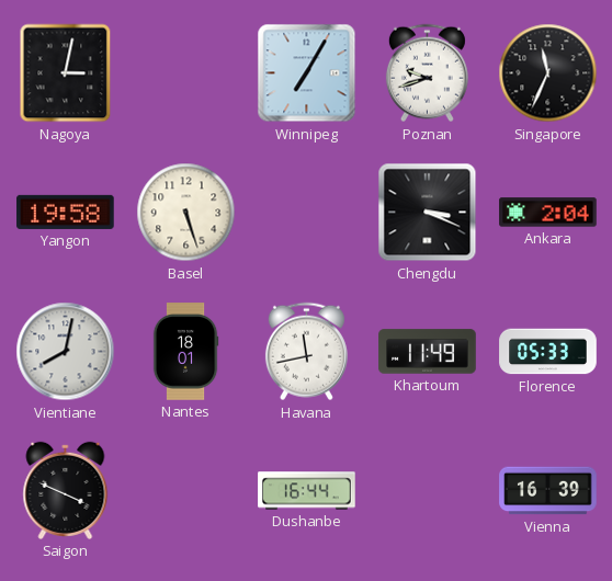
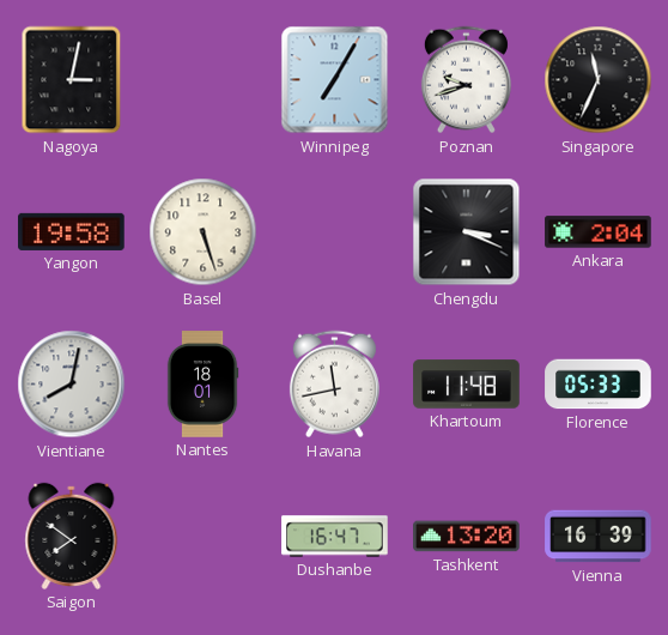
Khartoum: 11:49 -> 11:48 (467, 385)
Saigon: 3:49 -> 7:51 (72, 536)
Dushanbe: 16:44 -> 16:47 (335, 537)
Tashkent: none -> 13:20 (467, 537)
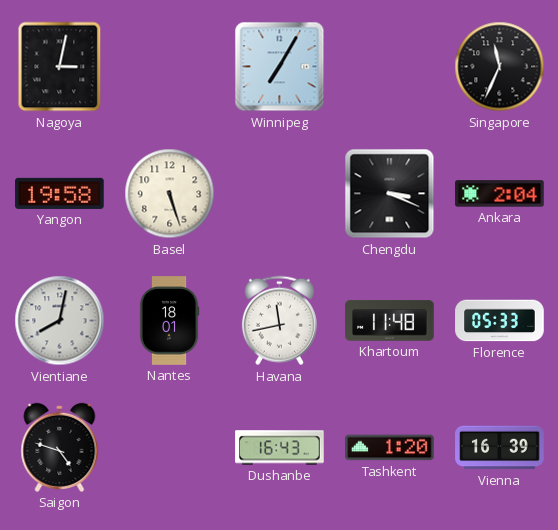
Poznan: 9:42 -> none (466, 80)
Saigon: 7:51 -> 4:48 (60, 447)
Dushanbe: 16:47 -> 16:43 (280, 448)
Tashkent: 13:20 -> 1:20 (390, 448)
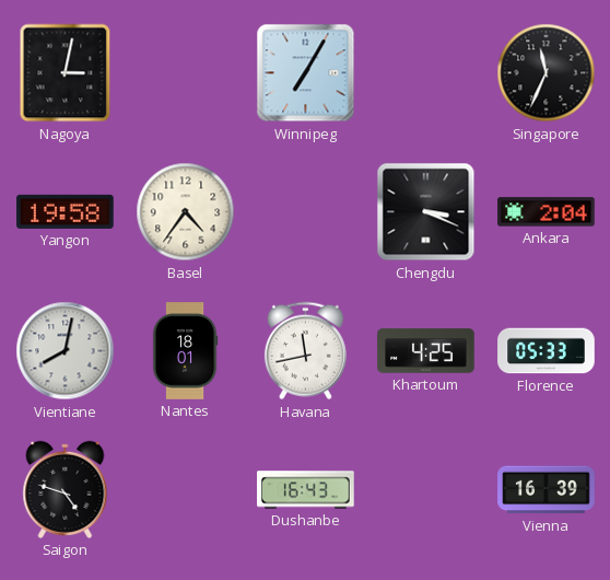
Basel: 5:27 -> 4:36 (186, 212)
Khartoum: 11:48 -> 4:25 (426, 351)
Tashkent: 1:20 -> none (390, 448)
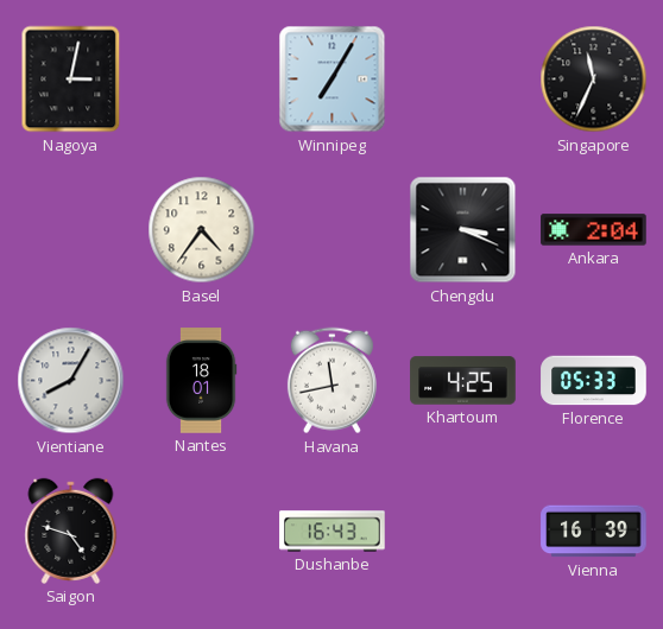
Yangon: 19:58 -> none (66, 211)
Vientiane: 8:02 -> 8:05 (71, 381)
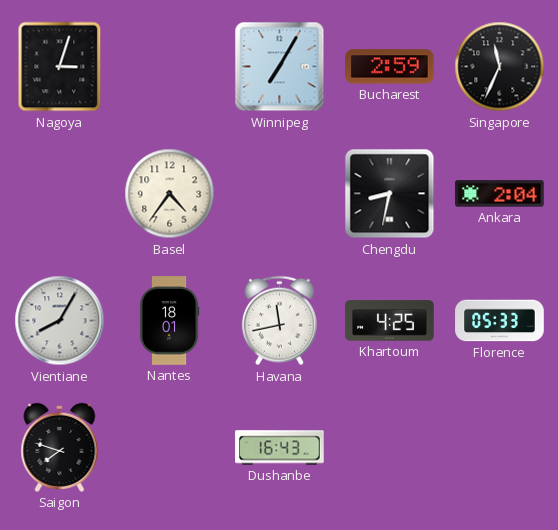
Nagoya: 3:02 -> 3:03 (60, 67)
Bucharest: none -> 2:59 (390, 67)
Chengdu: 3:19 -> 8:32 (390, 194)
Saigon: 4:48 -> 7:48 (60, 447)
Vienna: 16:39 -> none (594, 532)
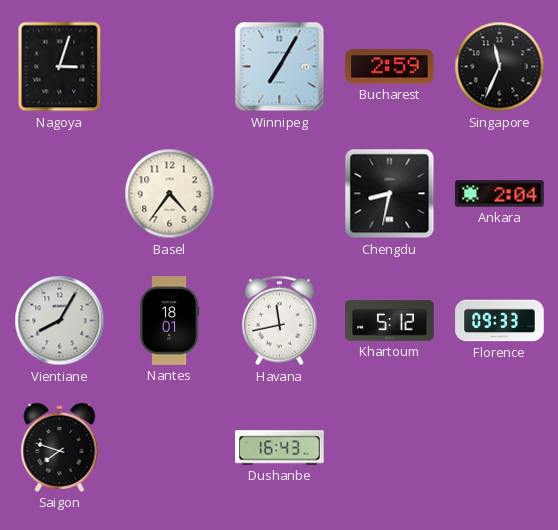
Khartoum: 4:25 -> 5:12 (390, 321)
Florence: 05:33 -> 09:33 (500, 321)
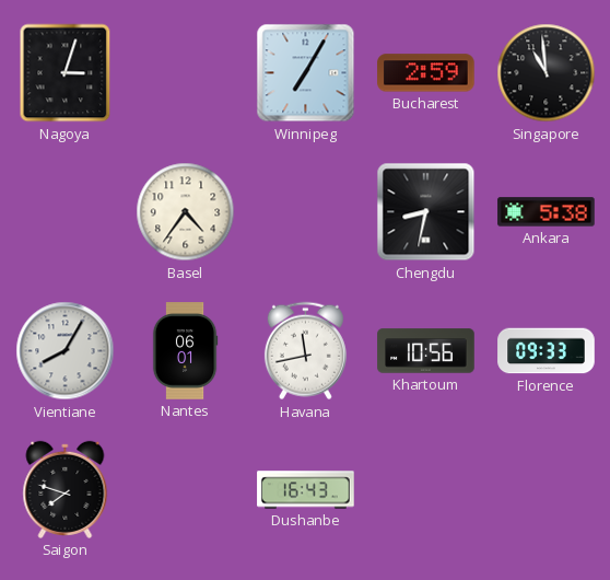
Singapore: 11:34 -> 10:59 (547, 73)
Ankara: 2:04 -> 5:38 (547, 212)
Nantes: 18:01 -> 06:01 (185, 351)
Khartoum: 5:12 -> 10:56 (426, 351)
